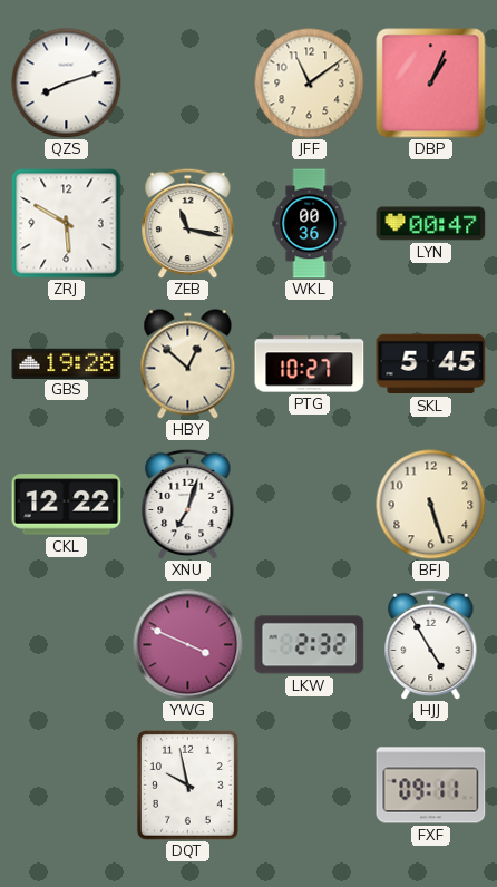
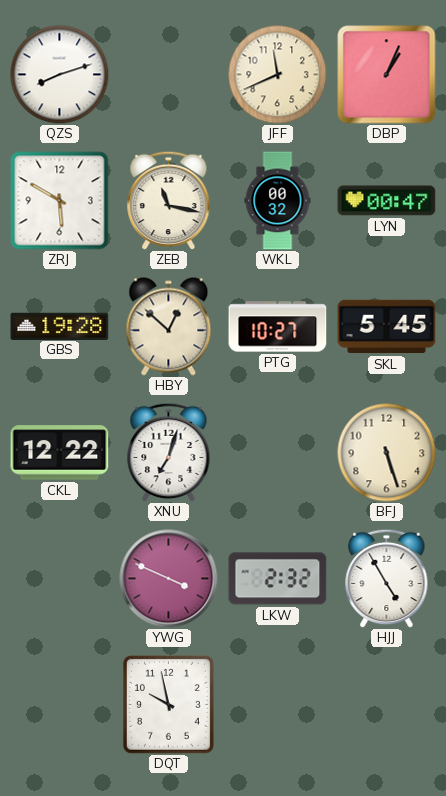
JFF: 11:09 -> 11:41 (278, 75)
WKL: 00:36 -> 00:32 (278, 201)
FXF: 09:11 -> none (431, 786)
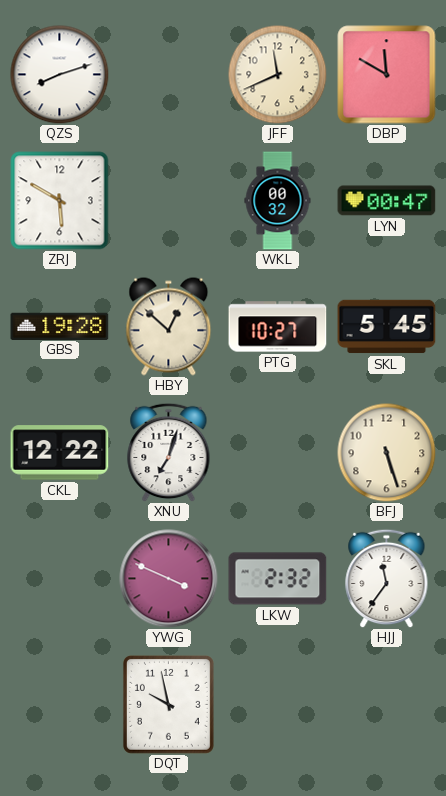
DBP: 1:04 -> 11:50 (387, 75)
ZEB: 11:17 -> none (169, 200)
HJJ: 4:55 -> 11:36 (387, 578)
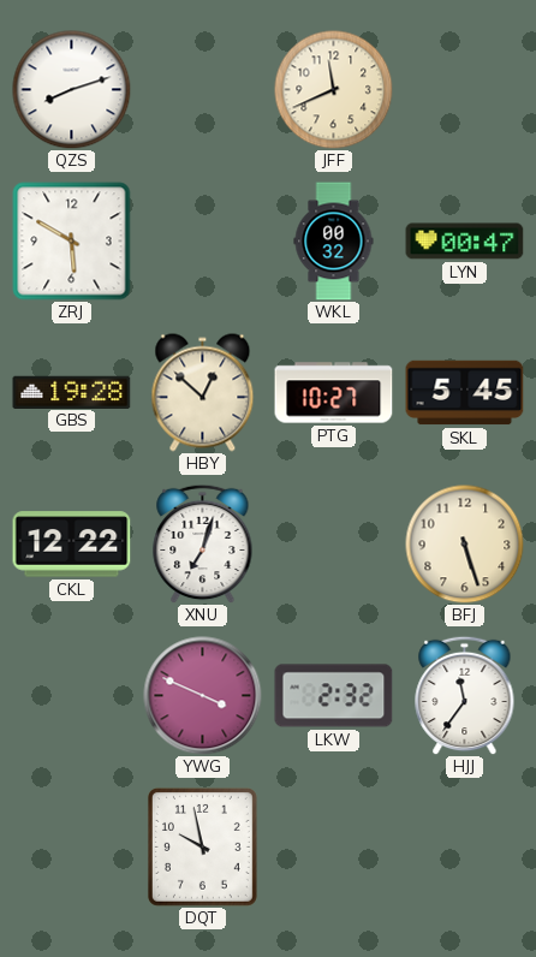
DBP: 11:50 -> none (387, 75)
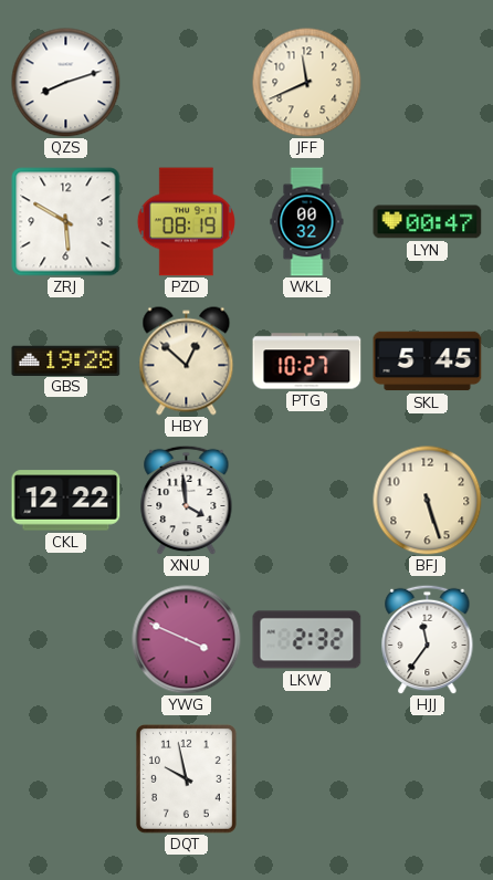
PZD: none -> 08:19 (186, 222)
XNU: 7:03 -> 3:59 (187, 500)
